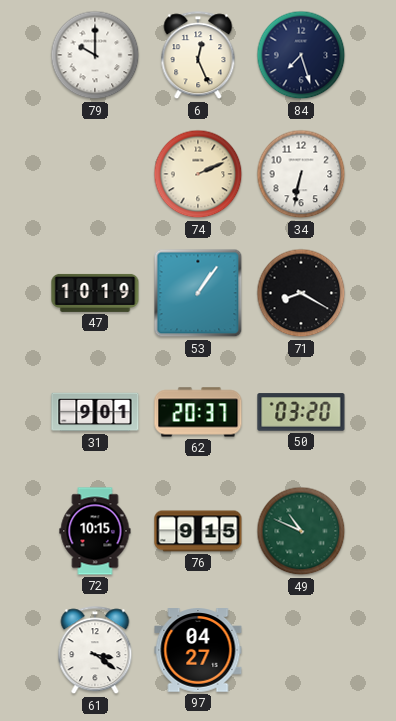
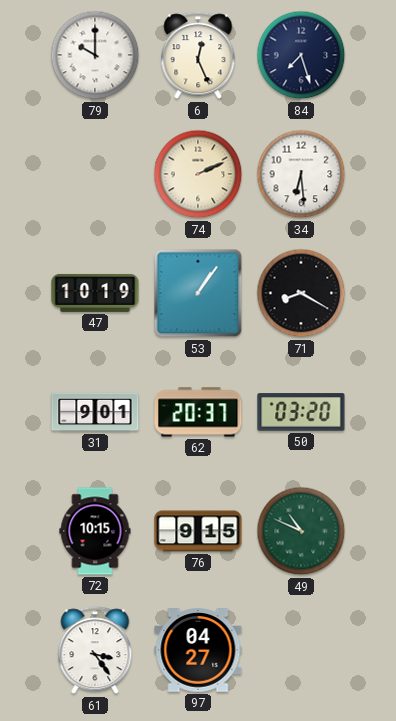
34: 6:32 -> 6:29 (301, 174)
61: 3:21 -> 3:24 (95, 651)
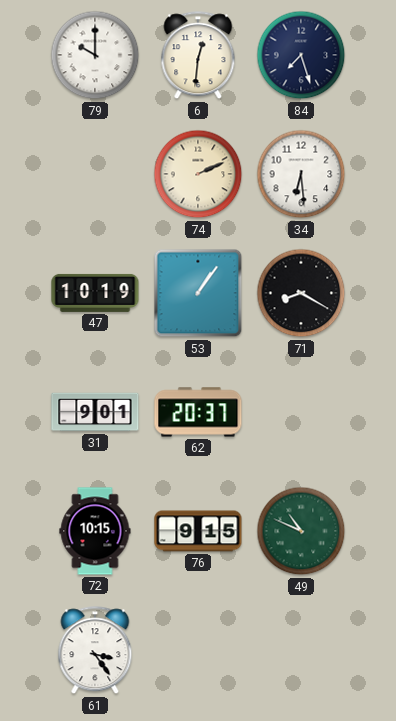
6: 12:26 -> 12:31 (198, 56)
50: 03:20 -> none (301, 412)
97: 04:27 -> none (198, 650)
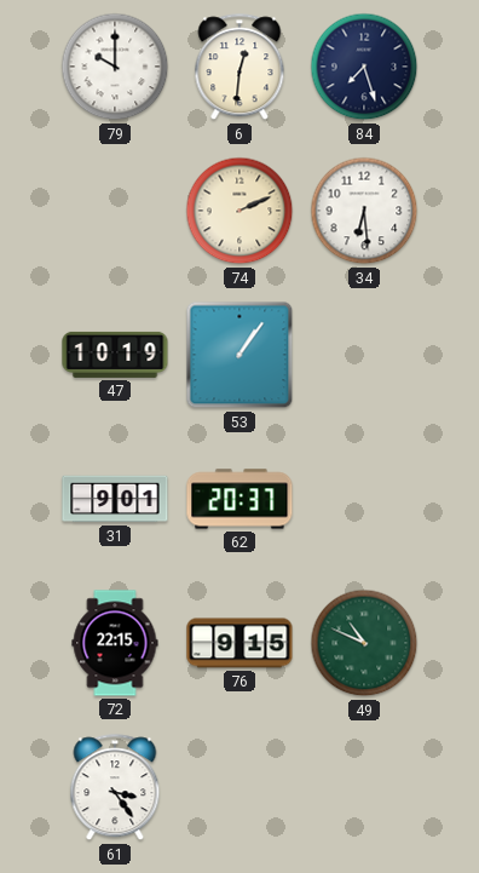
71: 8:20 -> none (301, 293)
72: 10:15 -> 22:15 (115, 643)
